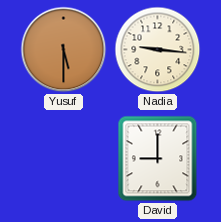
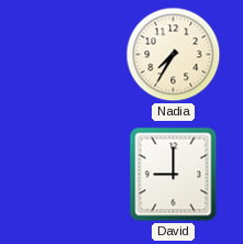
Yusuf: 5:30 -> none (64, 50)
Nadia: 9:16 -> 7:35 (174, 55)
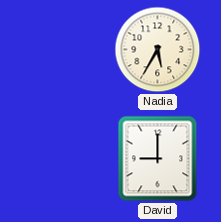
Nadia: 7:35 -> 5:35 (158, 50)
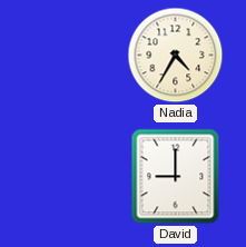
Nadia: 5:35 -> 4:35 (176, 56)
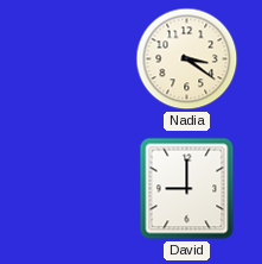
Nadia: 4:35 -> 3:21 (187, 59)
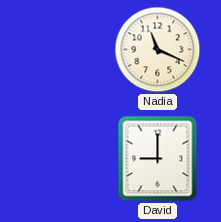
Nadia: 3:21 -> 11:19 (158, 50)
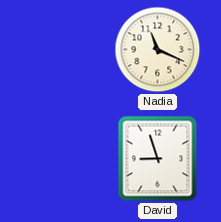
David: 9:00 -> 8:57 (158, 159)
